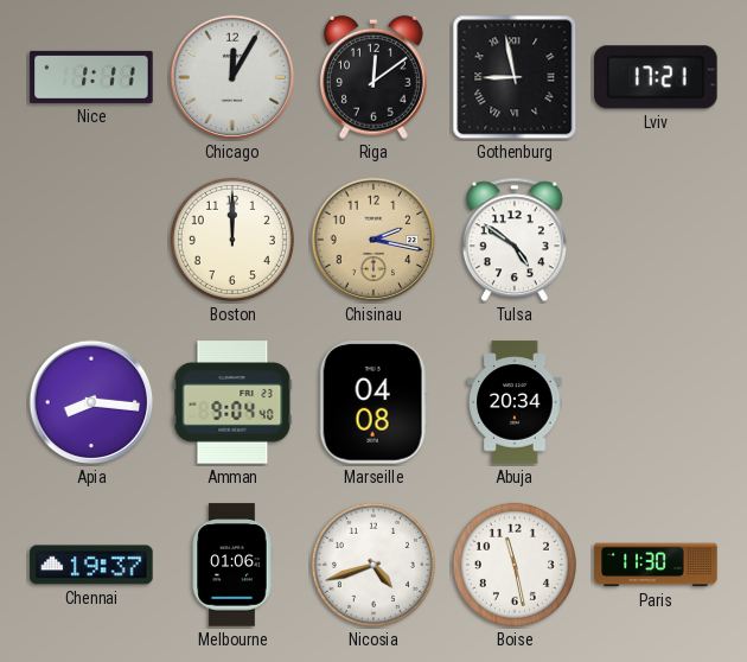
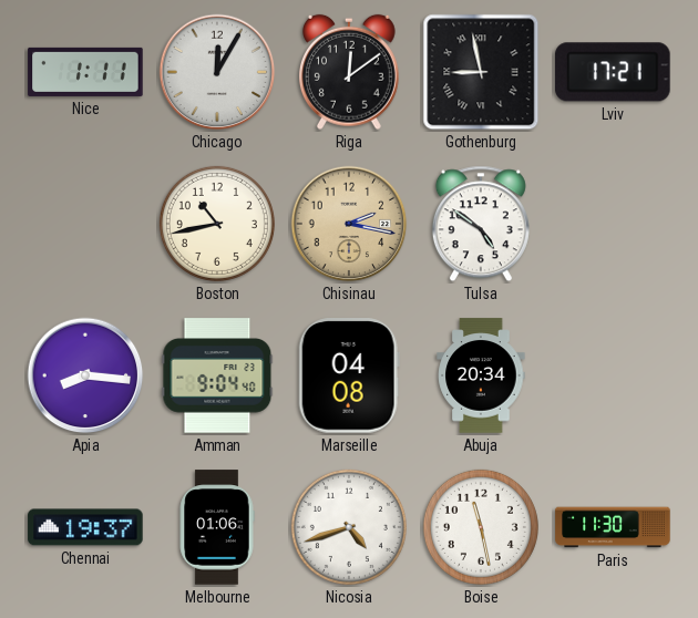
Boston: 12:00 -> 10:43 (217, 224)
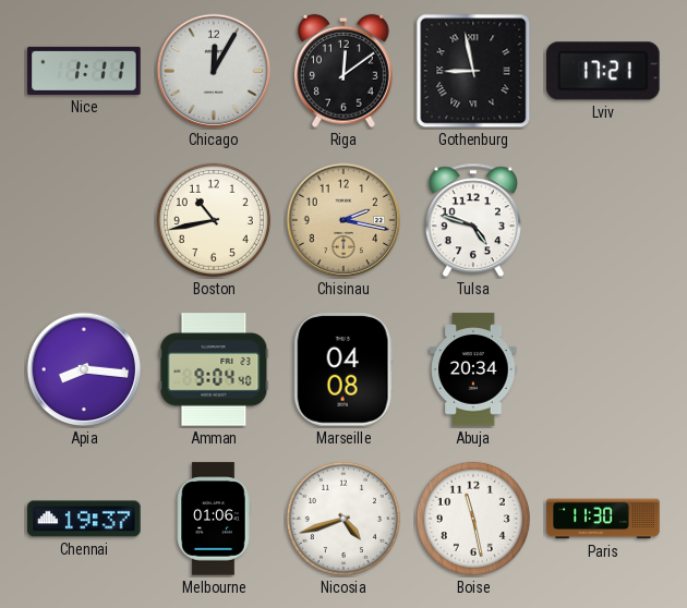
Tulsa: 4:51 -> 4:48 (473, 220)
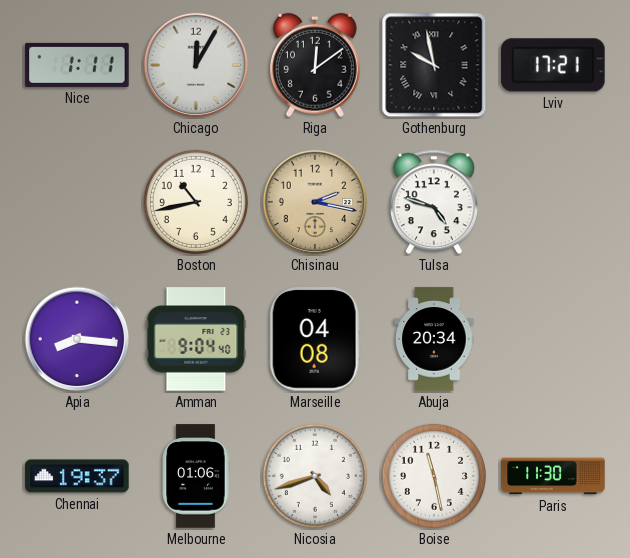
Gothenburg: 8:58 -> 9:58 (434, 65)
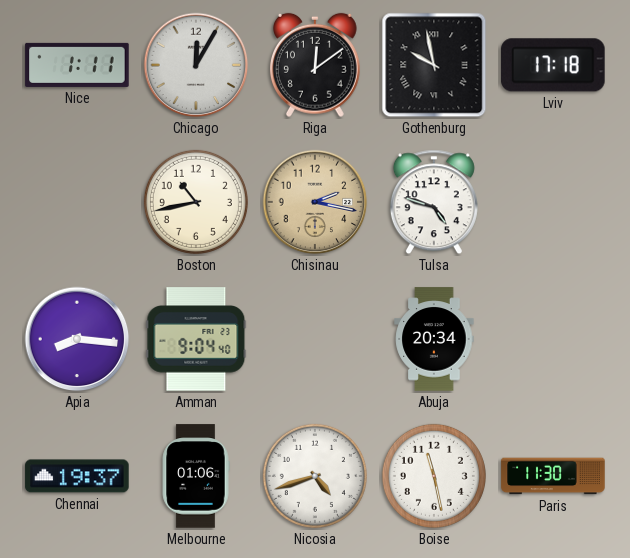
Lviv: 17:21 -> 17:18 (553, 65)
Marseille: 04:08 -> none (315, 339)
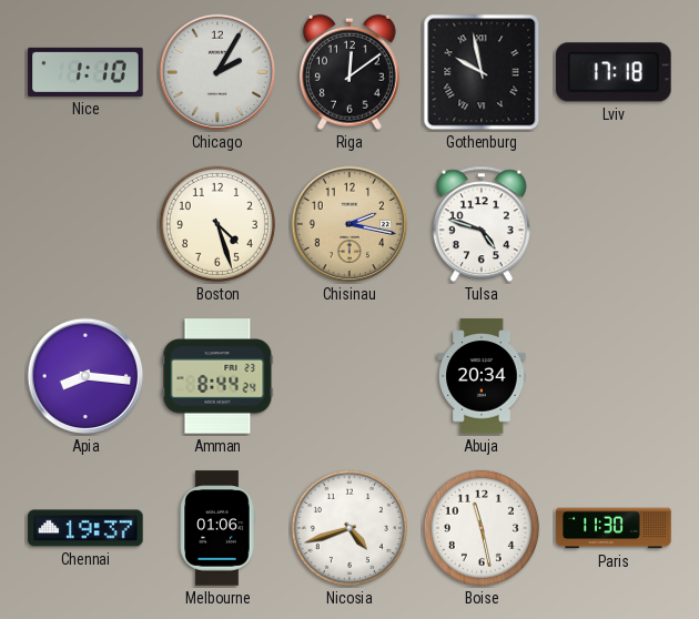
Nice: 1:11 -> 1:10 (85, 72)
Chicago: 12:05 -> 2:05 (217, 72)
Boston: 10:43 -> 4:27 (217, 224)
Amman: 9:04 -> 8:44 (217, 376)
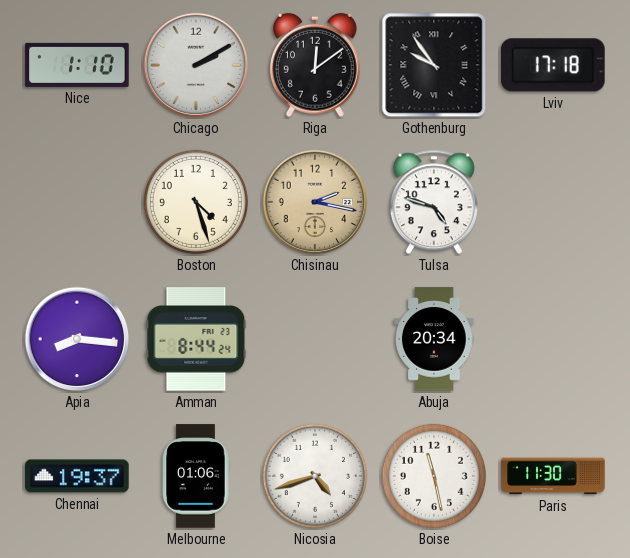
Chicago: 2:05 -> 2:10 (196, 65)
Gothenburg: 9:58 -> 9:54 (434, 65)
